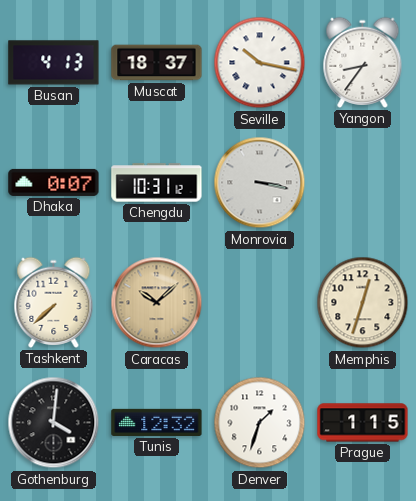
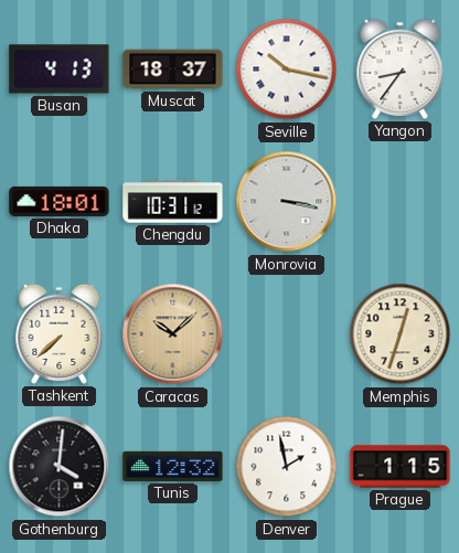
Dhaka: 0:07 -> 18:01 (60, 201)
Denver: 1:33 -> 1:58 (287, 467)
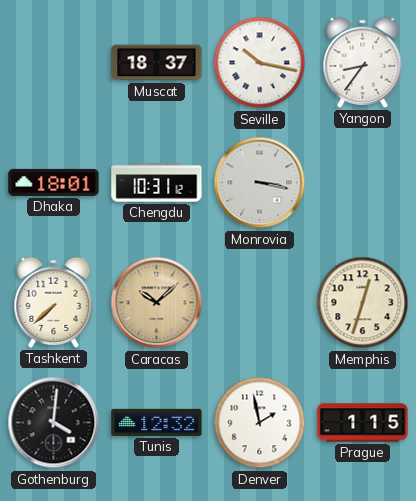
Busan: 4:13 -> none (60, 70)
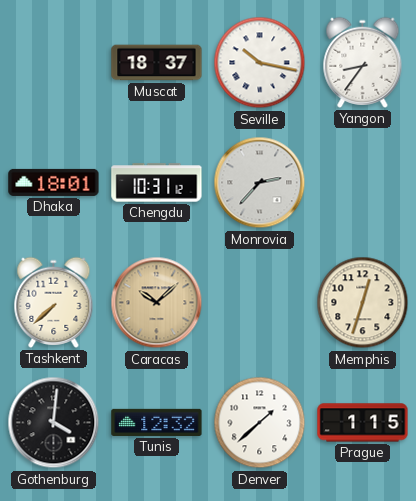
Monrovia: 3:17 -> 2:37 (260, 183)
Denver: 1:58 -> 1:38 (260, 423)
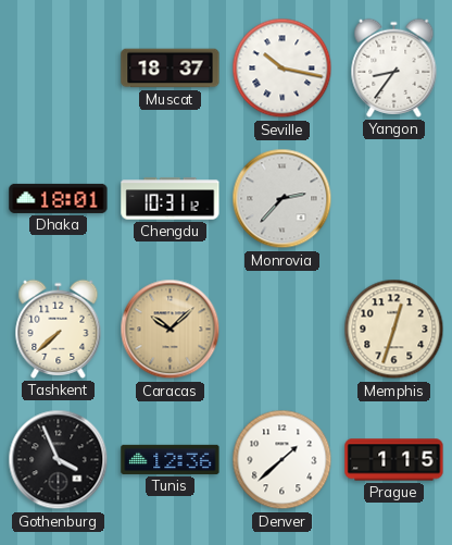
Gothenburg: 4:01 -> 3:56 (59, 460)
Tunis: 12:32 -> 12:36 (171, 459)
